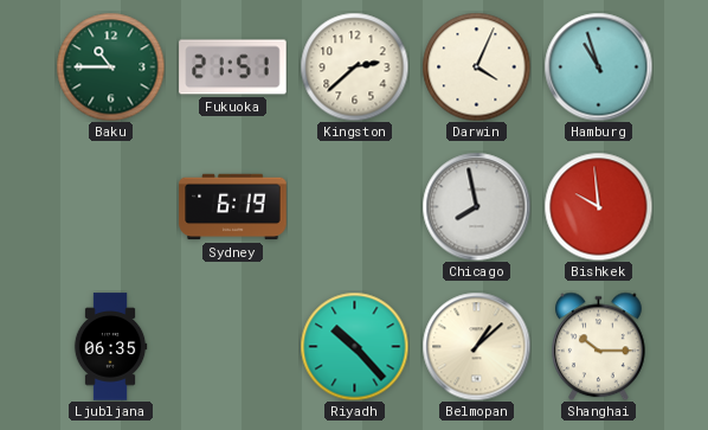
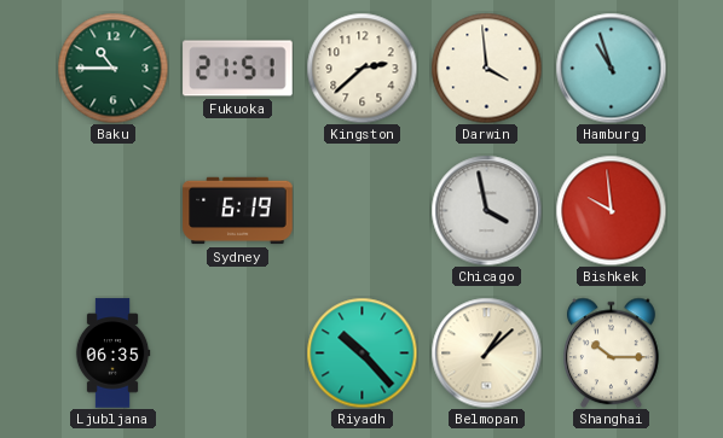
Darwin: 4:04 -> 3:59 (486, 68)
Chicago: 7:58 -> 3:58 (486, 210)
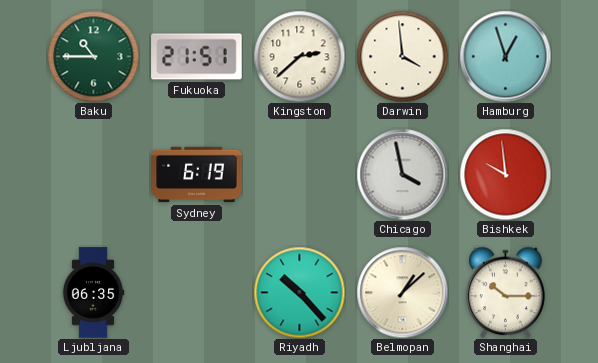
Hamburg: 10:57 -> 12:57 (505, 56)
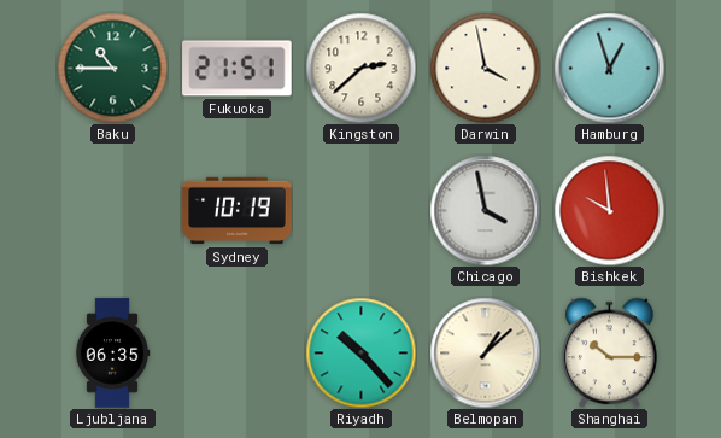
Darwin: 3:59 -> 3:58 (485, 68)
Sydney: 6:19 -> 10:19 (238, 211)
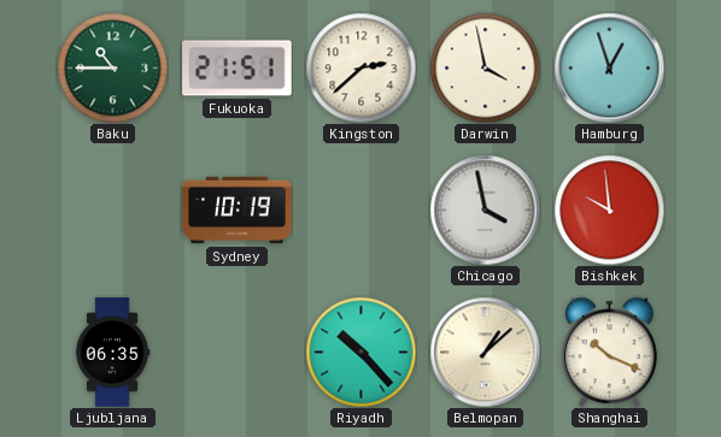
Shanghai: 10:15 -> 10:19 (610, 352)
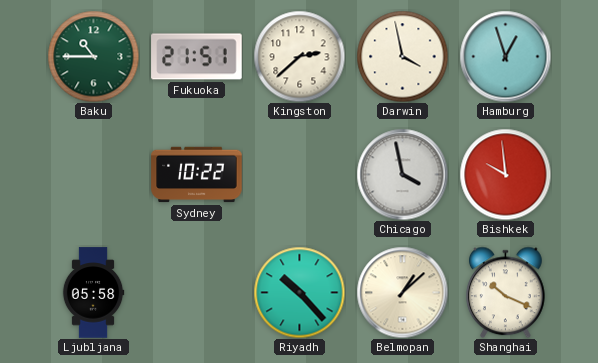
Sydney: 10:19 -> 10:22 (197, 175)
Ljubljana: 06:35 -> 05:58 (93, 293)
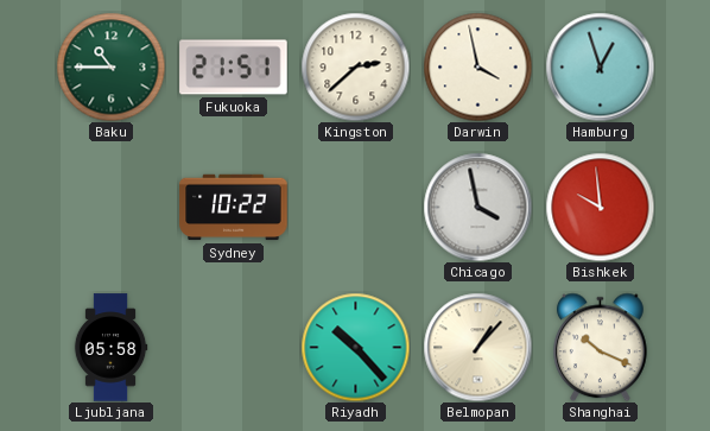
Belmopan: 1:08 -> 1:07 (477, 347)
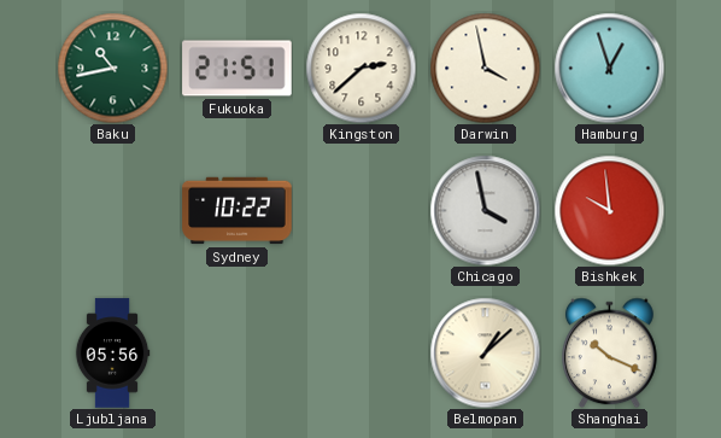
Baku: 10:45 -> 10:43 (112, 68)
Ljubljana: 05:58 -> 05:56 (112, 354)
Riyadh: 10:23 -> none (355, 347)
Belmopan: 1:07 -> 1:08 (485, 352)
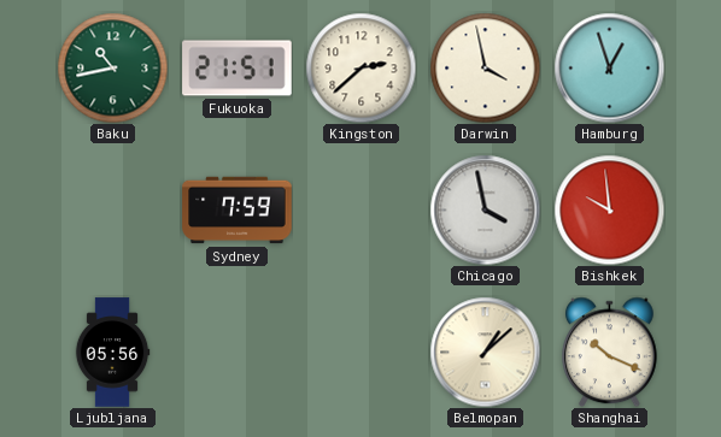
Sydney: 10:22 -> 7:59 (238, 211)
